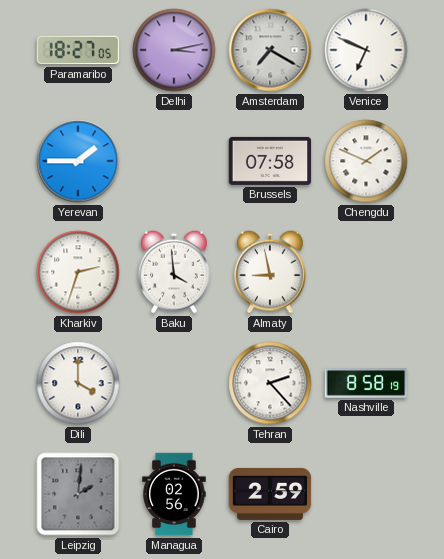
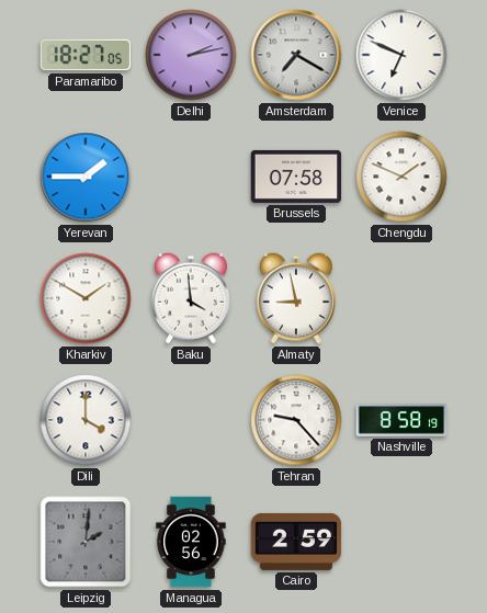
Delhi: 3:13 -> 2:13 (191, 55)
Kharkiv: 2:33 -> 1:50 (86, 298)
Tehran: 2:23 -> 9:23 (296, 420)
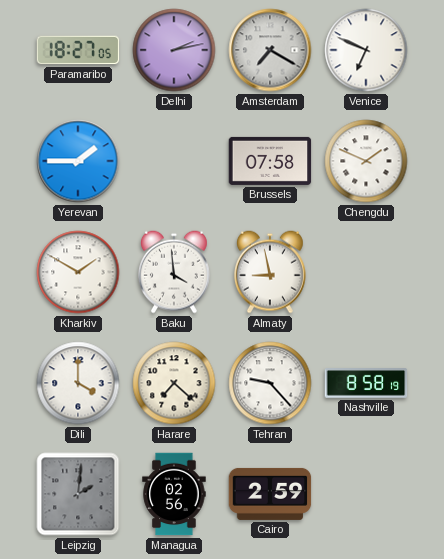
Harare: none -> 7:22 (174, 383)
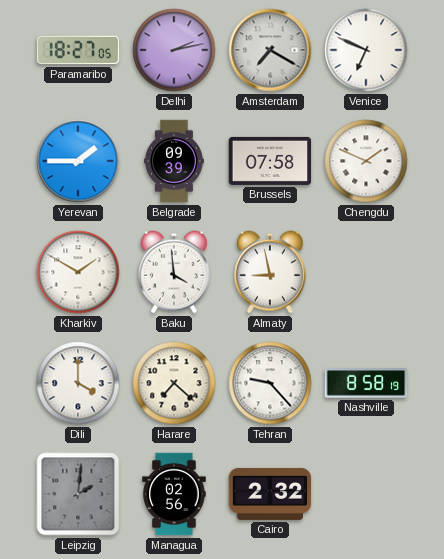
Belgrade: none -> 09:39 (175, 161)
Cairo: 2:59 -> 2:32 (270, 494)
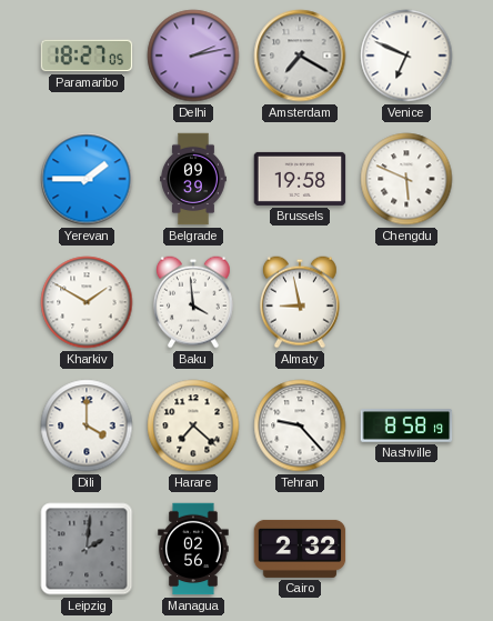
Brussels: 07:58 -> 19:58 (300, 179)
Chengdu: 1:49 -> 5:49 (406, 179)
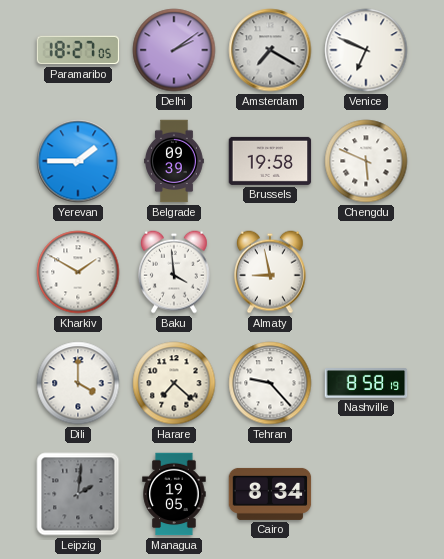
Delhi: 2:13 -> 2:09 (174, 50)
Managua: 02:56 -> 19:05 (174, 494)
Cairo: 2:32 -> 8:34 (270, 494)
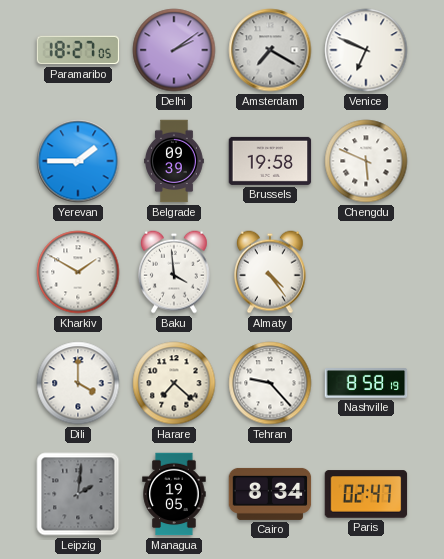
Almaty: 8:58 -> 4:24 (270, 272)
Paris: none -> 02:47 (366, 494)
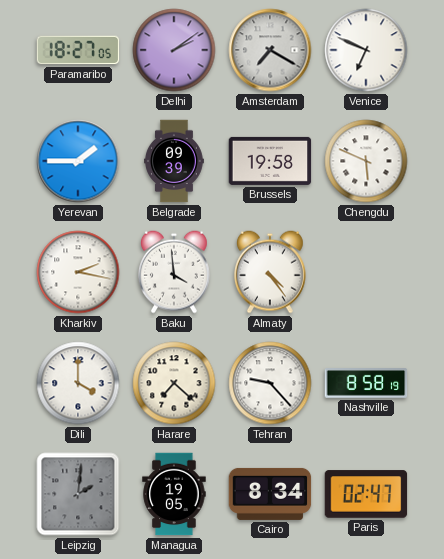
Kharkiv: 1:50 -> 2:17 (78, 272)
